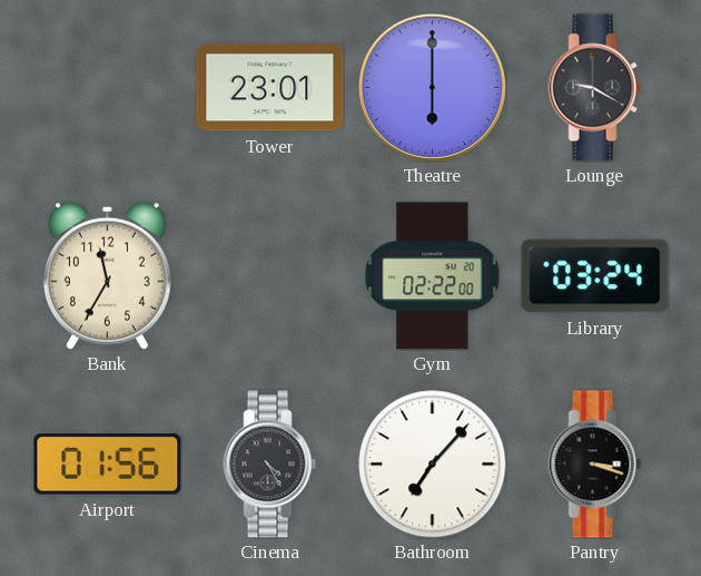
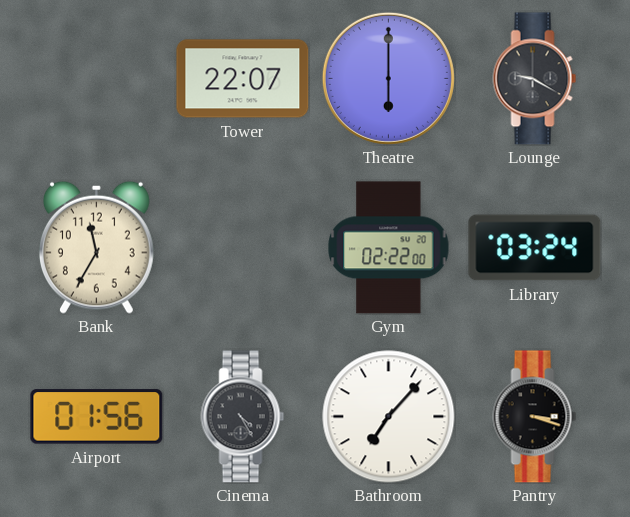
Tower: 23:01 -> 22:07 (243, 79)
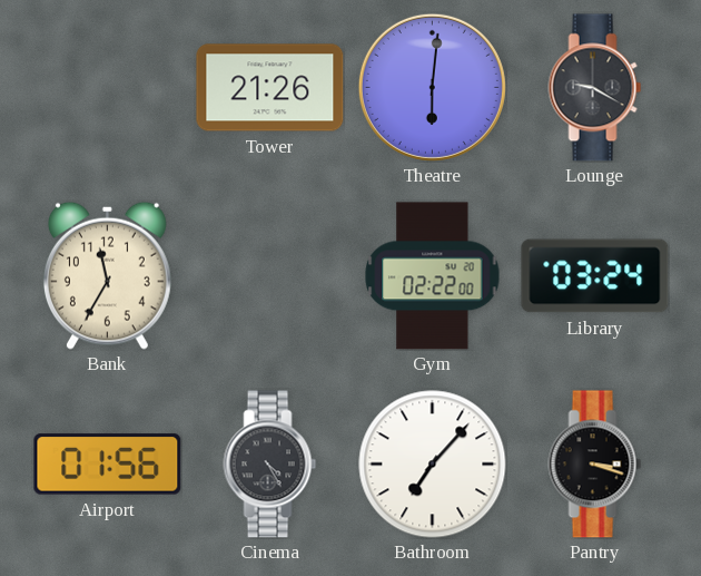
Tower: 22:07 -> 21:26 (270, 88)
Theatre: 6:00 -> 6:01 (432, 87)
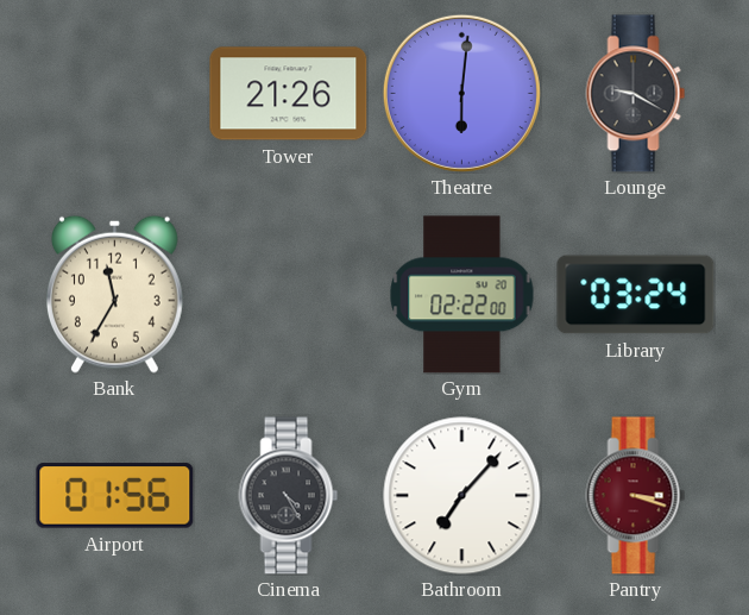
Pantry dial: black -> burgundy (636, 496)
